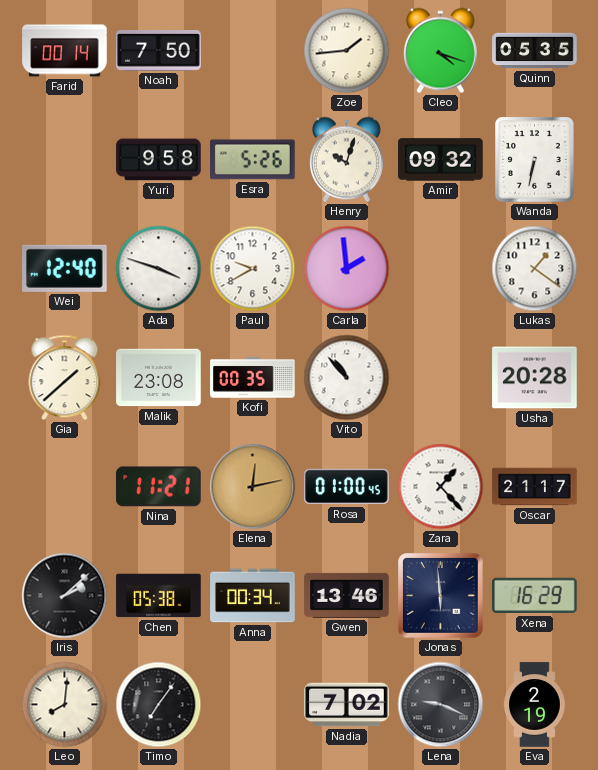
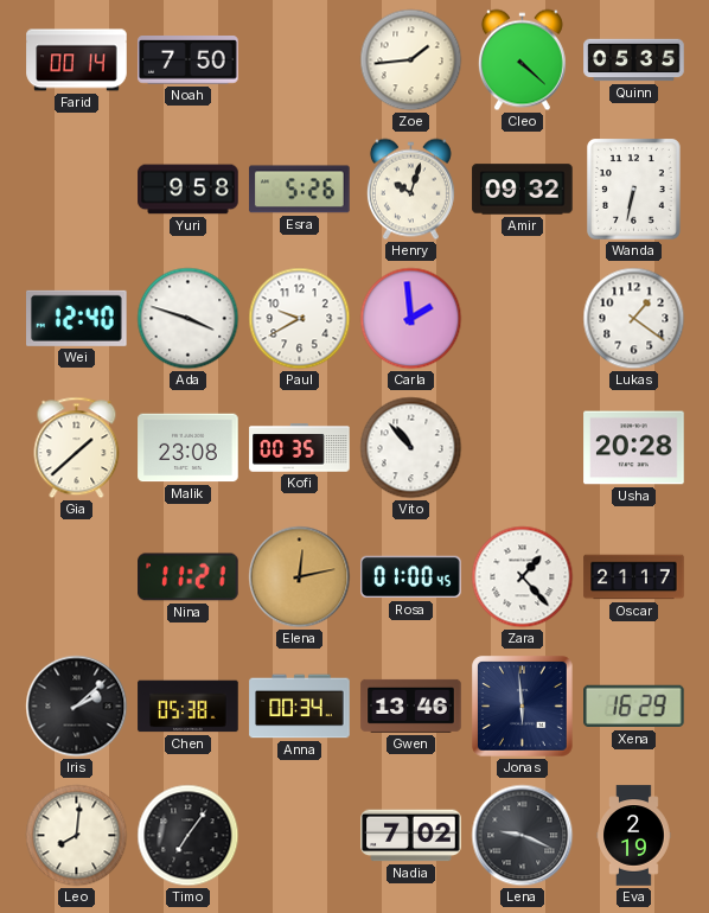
Cleo: 4:18 -> 4:22 (522, 60)
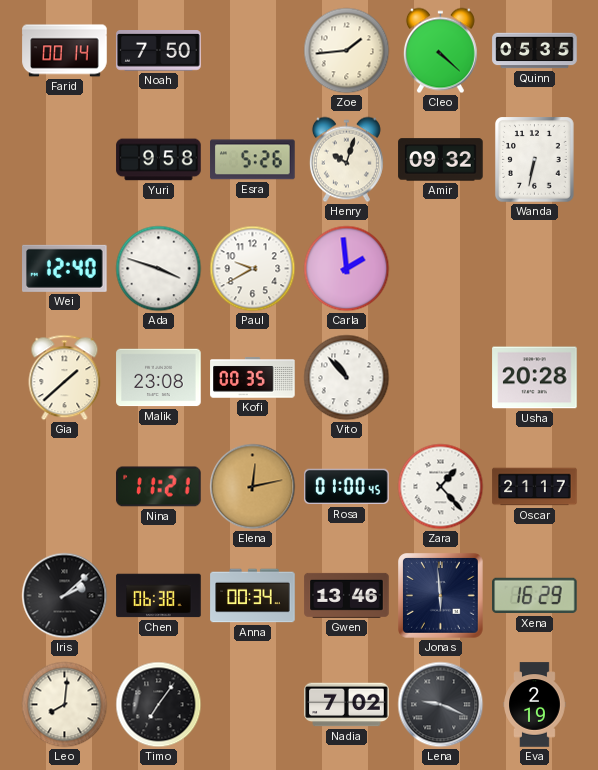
Lukas: 1:21 -> none (634, 319)
Chen: 05:38 -> 06:38 (159, 596)
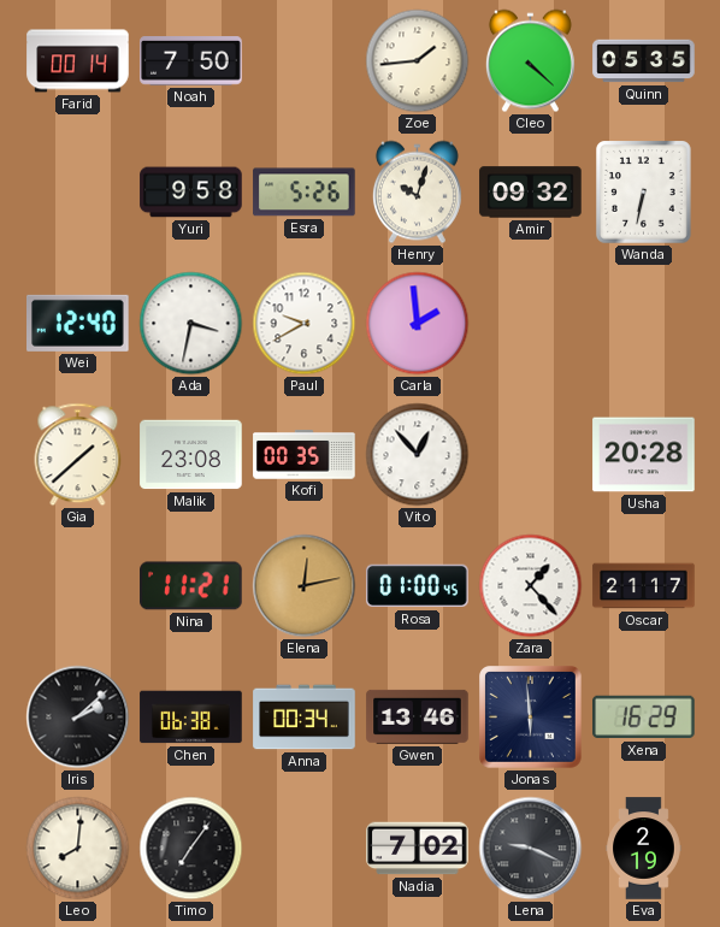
Ada: 3:48 -> 3:32 (191, 324)
Vito: 10:53 -> 12:53 (418, 455)
